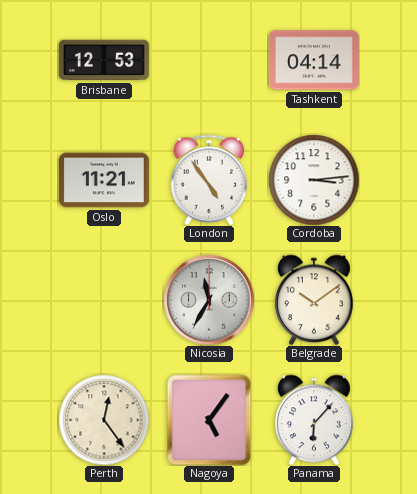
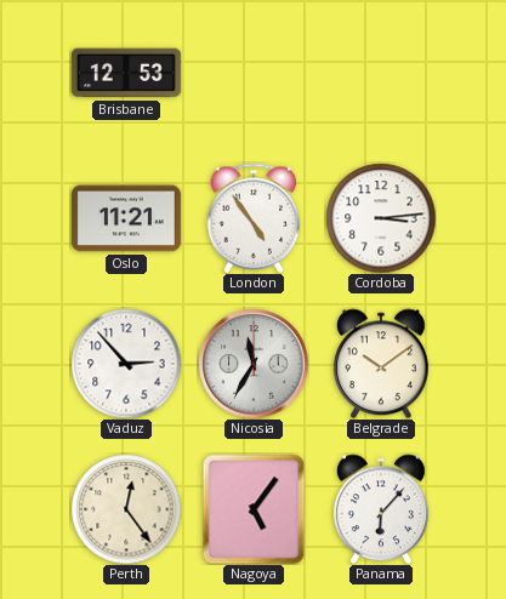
Tashkent: 04:14 -> none (314, 60)
Vaduz: none -> 2:53 (126, 364)
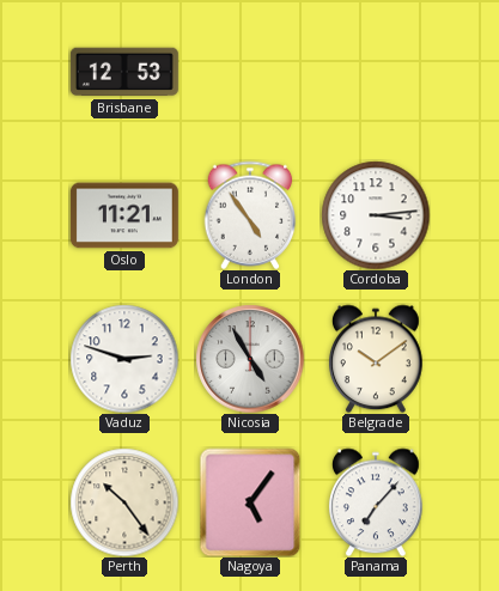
Vaduz: 2:53 -> 2:48 (124, 359)
Nicosia: 11:35 -> 4:55 (250, 359)
Perth: 12:24 -> 10:24 (124, 502)
Panama: 6:07 -> 7:07 (376, 502)
